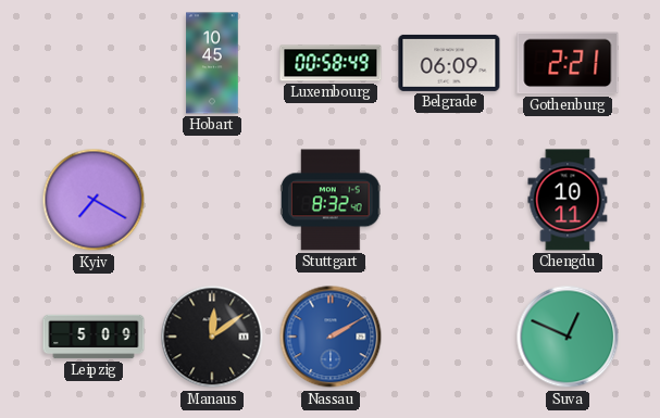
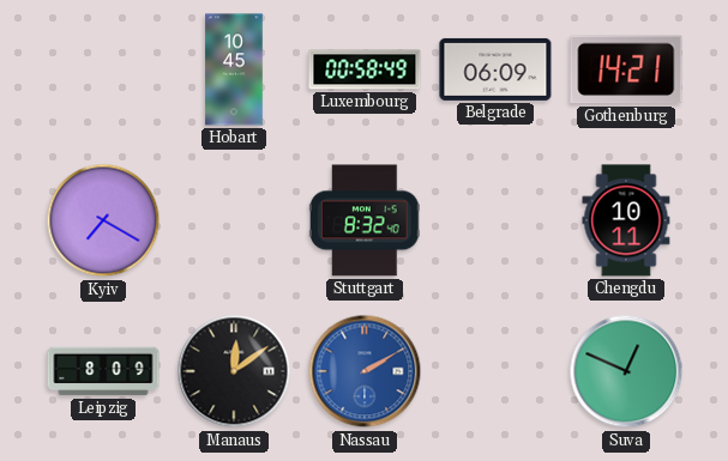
Gothenburg: 2:21 -> 14:21 (626, 69)
Leipzig: 5:09 -> 8:09 (103, 371)
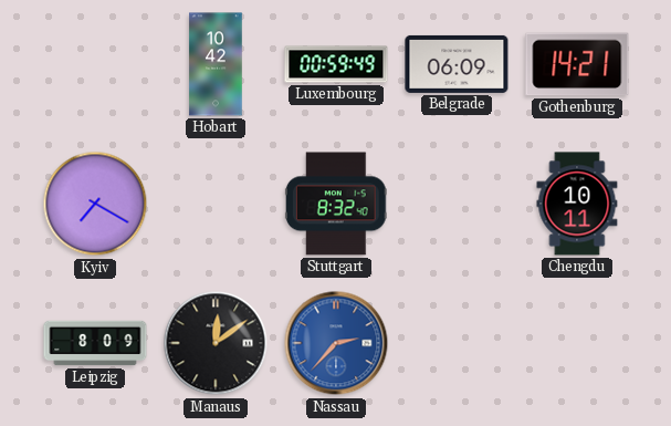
Hobart: 10:45 -> 10:42 (216, 64)
Luxembourg: 00:58 -> 00:59 (336, 64)
Nassau: 2:10 -> 2:37 (336, 343)
Suva: 12:49 -> none (626, 371)
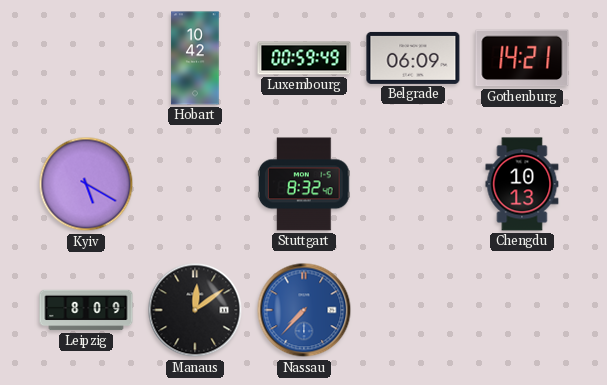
Kyiv: 7:20 -> 5:20 (86, 184)
Chengdu: 10:11 -> 10:13 (522, 184)
Nassau: 2:37 -> 7:37 (304, 310)
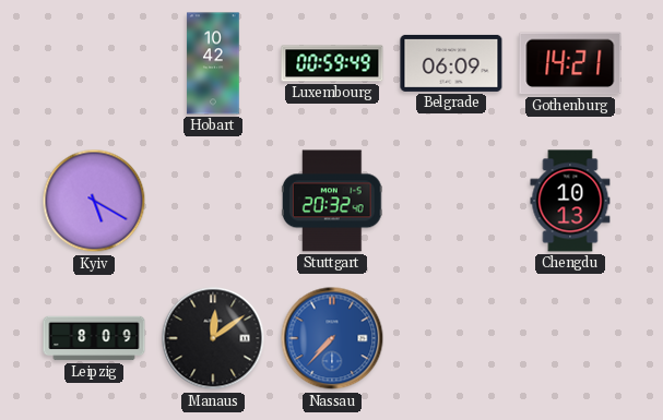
Stuttgart: 8:32 -> 20:32 (332, 201)
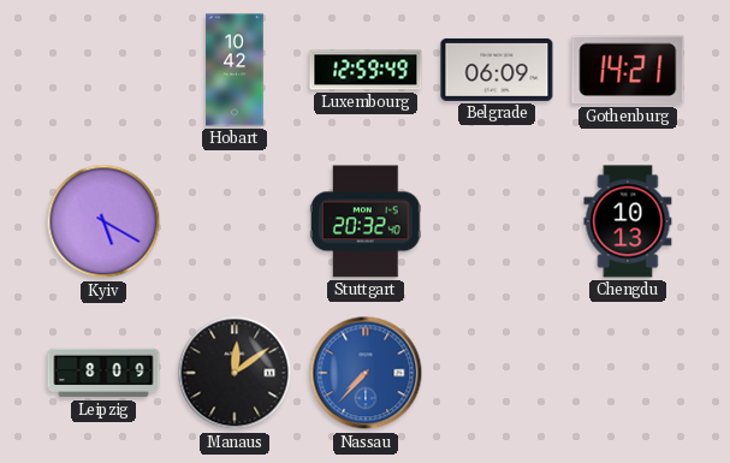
Luxembourg: 00:59 -> 12:59 (366, 70)
